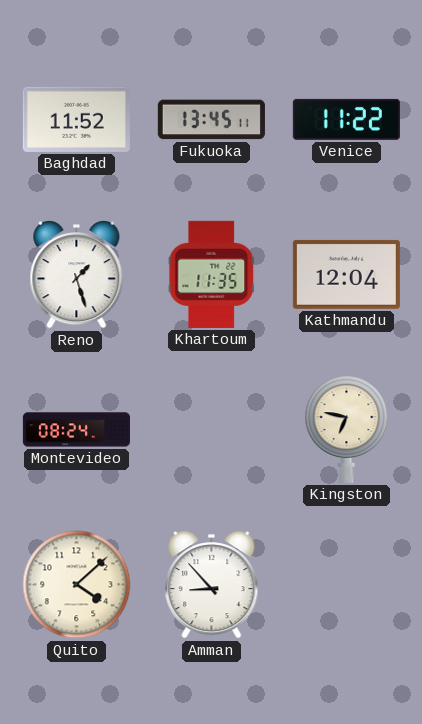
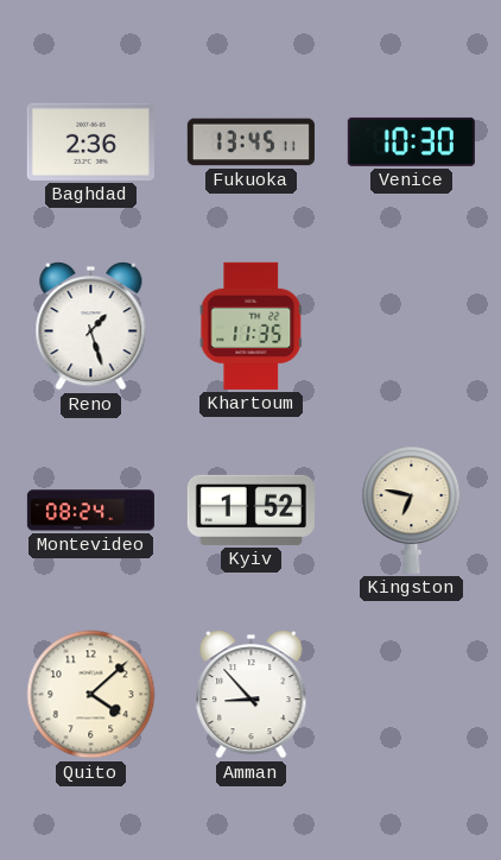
Baghdad: 11:52 -> 2:36 (90, 141)
Venice: 11:22 -> 10:30 (411, 141)
Kathmandu: 12:04 -> none (346, 274)
Kyiv: none -> 1:52 (251, 510)
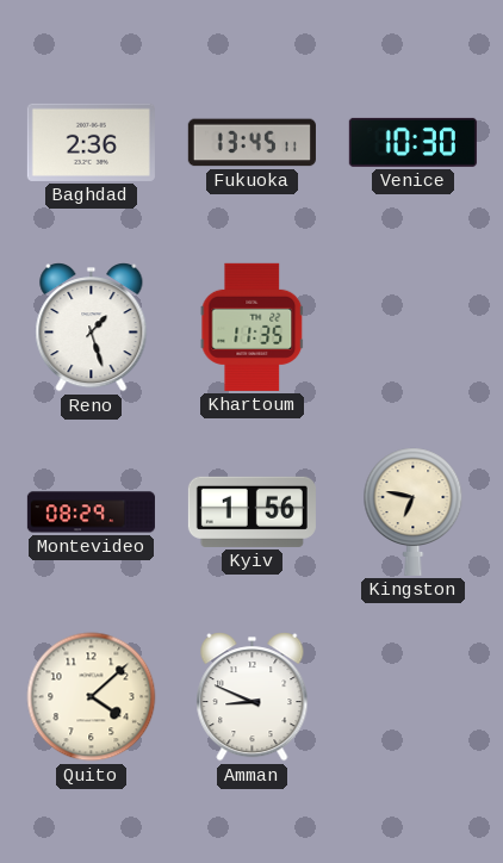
Montevideo: 08:24 -> 08:29 (91, 513)
Kyiv: 1:52 -> 1:56 (251, 511)
Amman: 8:53 -> 8:49 (253, 697)
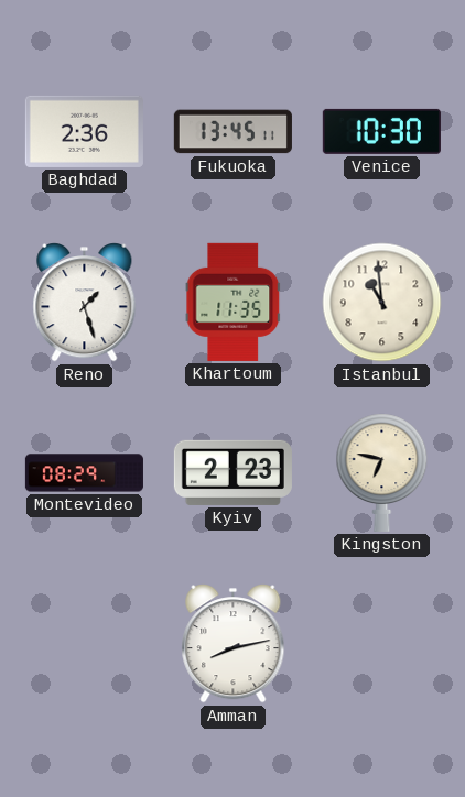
Istanbul: none -> 10:59 (382, 303)
Kyiv: 1:56 -> 2:23 (233, 472)
Quito: 4:08 -> none (92, 697)
Amman: 8:49 -> 8:13 (234, 644)
